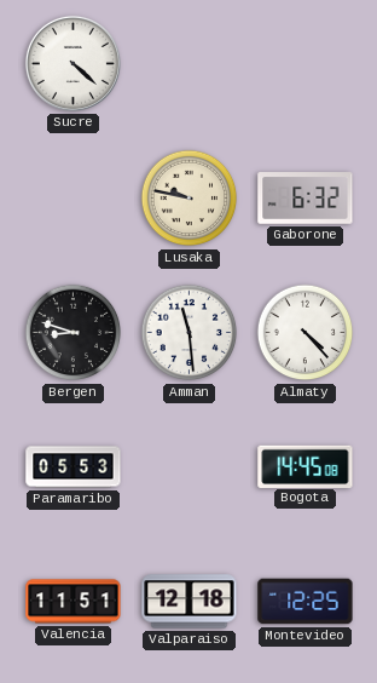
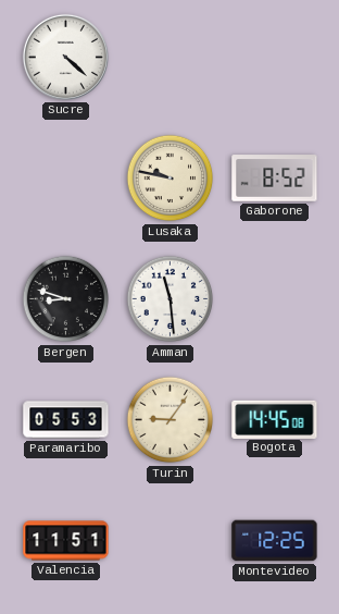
Gaborone: 6:32 -> 8:52 (275, 179)
Almaty: 4:23 -> none (306, 333)
Turin: none -> 9:06 (171, 420)
Valparaiso: 12:18 -> none (190, 602)
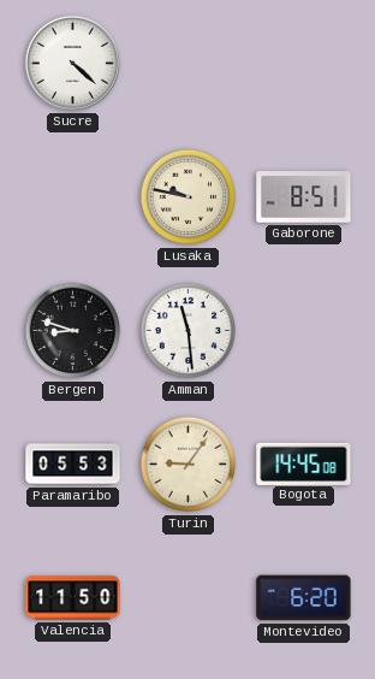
Gaborone: 8:52 -> 8:51 (304, 197)
Valencia: 11:51 -> 11:50 (73, 598)
Montevideo: 12:25 -> 6:20 (304, 598)
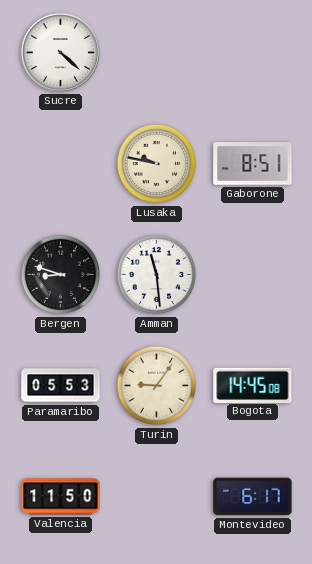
Montevideo: 6:20 -> 6:17 (253, 497)
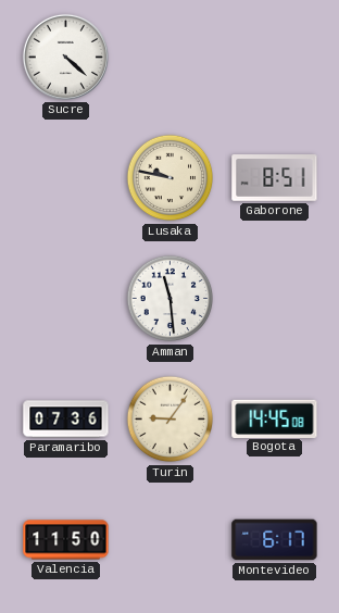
Bergen: 8:48 -> none (61, 275)
Paramaribo: 05:53 -> 07:36 (66, 420)
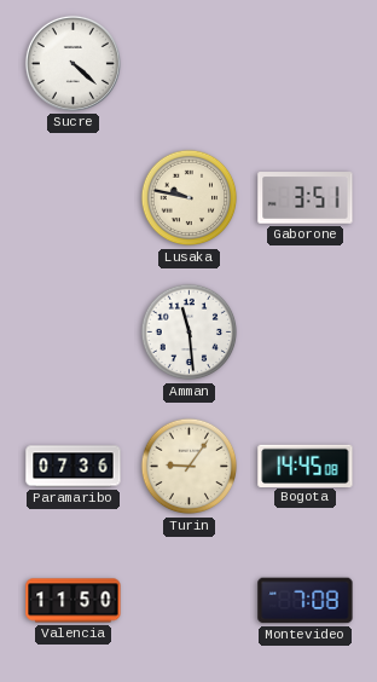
Gaborone: 8:51 -> 3:51 (306, 198)
Montevideo: 6:17 -> 7:08 (306, 601)
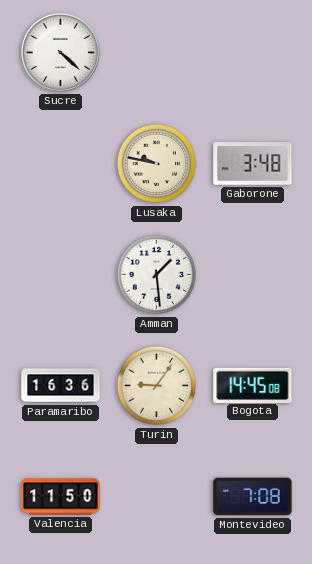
Gaborone: 3:51 -> 3:48 (253, 164)
Amman: 11:29 -> 1:29 (157, 275)
Paramaribo: 07:36 -> 16:36 (61, 386)
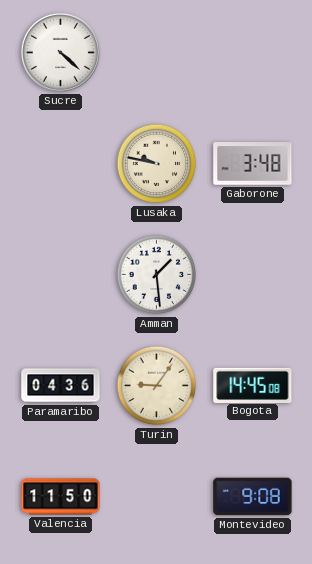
Paramaribo: 16:36 -> 04:36 (61, 386)
Montevideo: 7:08 -> 9:08 (253, 497)
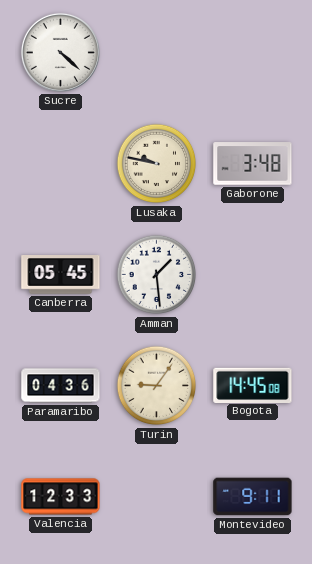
Canberra: none -> 05:45 (61, 275)
Valencia: 11:50 -> 12:33 (61, 497)
Montevideo: 9:08 -> 9:11 (253, 497)
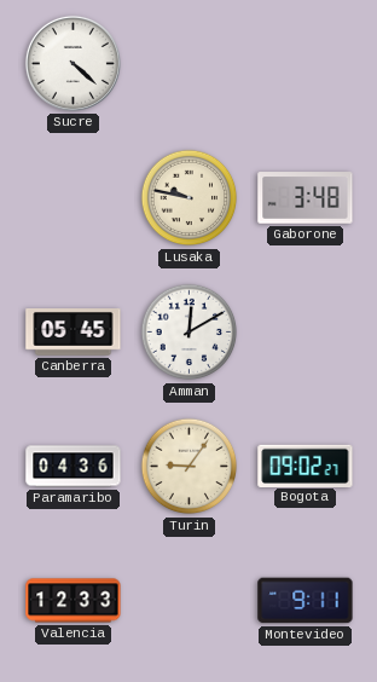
Amman: 1:29 -> 12:10 (190, 333)
Bogota: 14:45 -> 09:02 (306, 466)
